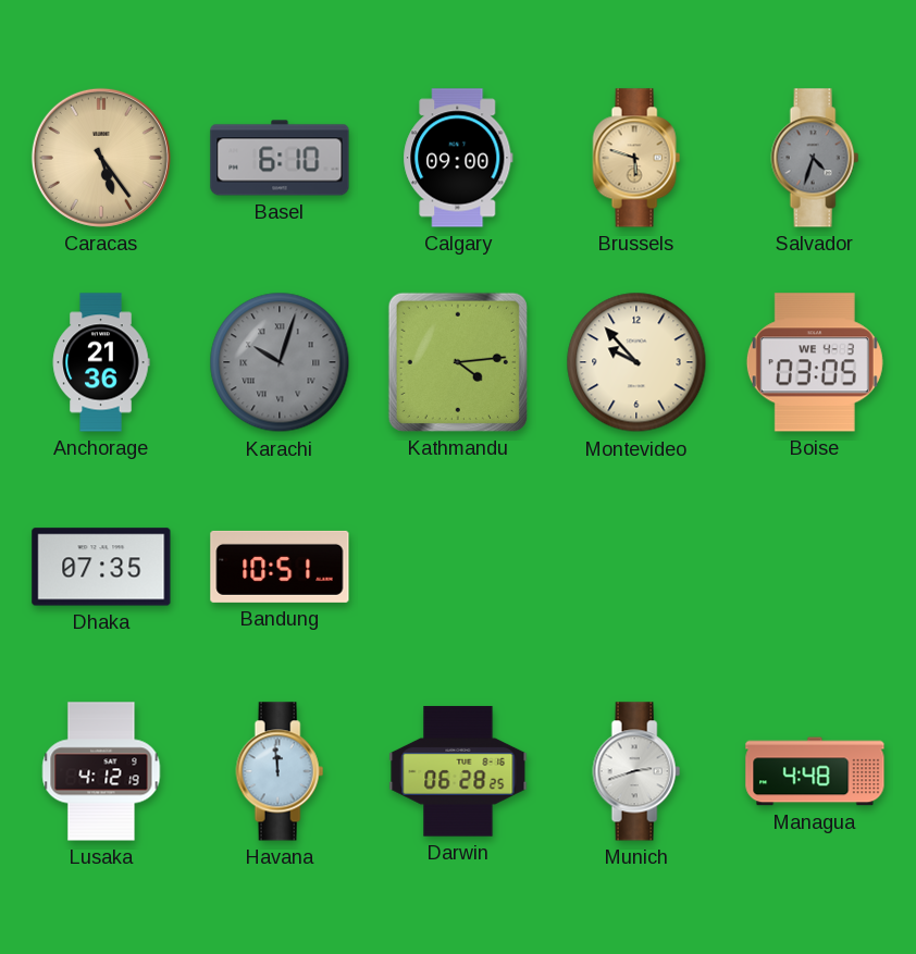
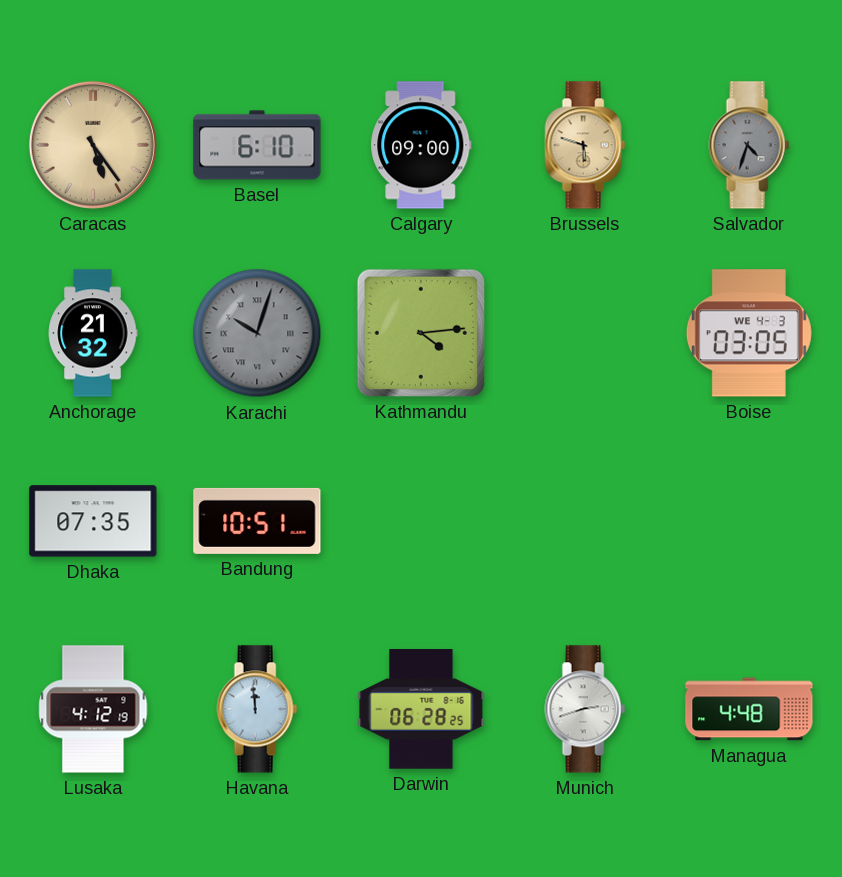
Anchorage: 21:36 -> 21:32 (93, 333)
Montevideo: 9:53 -> none (636, 362)
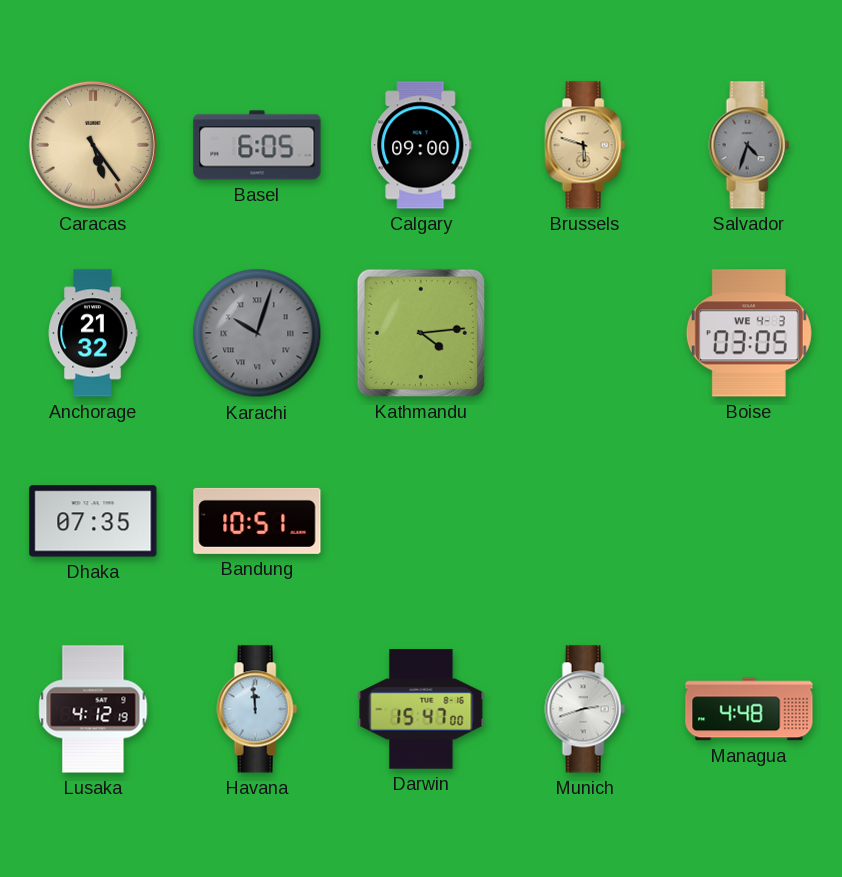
Basel: 6:10 -> 6:05 (257, 145)
Darwin: 06:28 -> 15:47 (421, 709)
